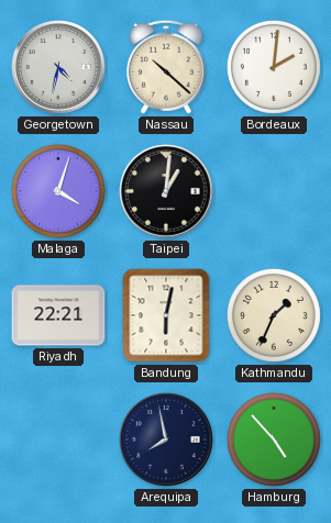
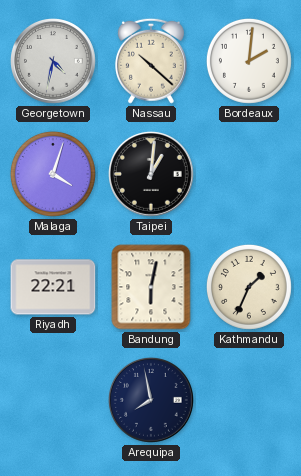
Hamburg: 4:53 -> none (274, 439)
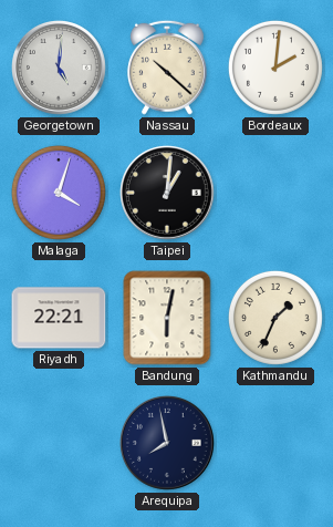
Georgetown: 4:32 -> 5:01 (60, 69)
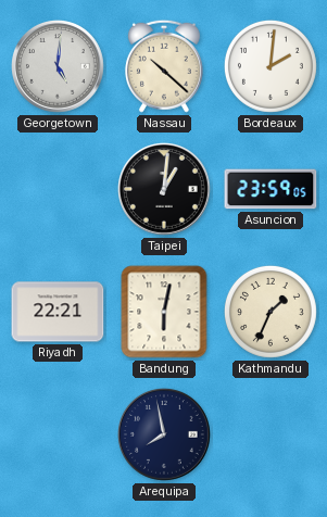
Malaga: 4:03 -> none (59, 193)
Asuncion: none -> 23:59 (271, 189)
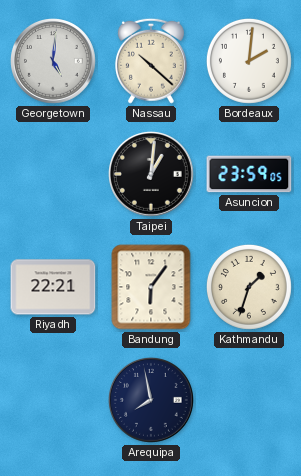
Bandung: 6:02 -> 6:06 (151, 287)
Kathmandu: 1:34 -> 1:33 (249, 287)
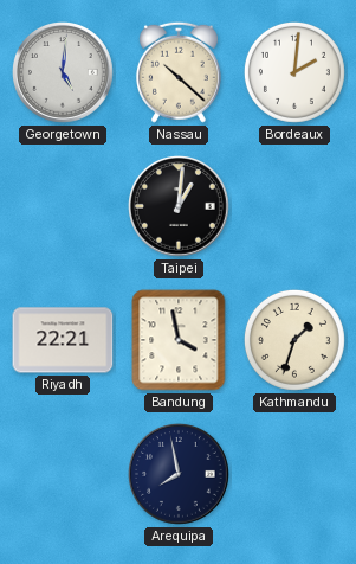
Asuncion: 23:59 -> none (249, 174)
Bandung: 6:06 -> 3:58 (179, 340)
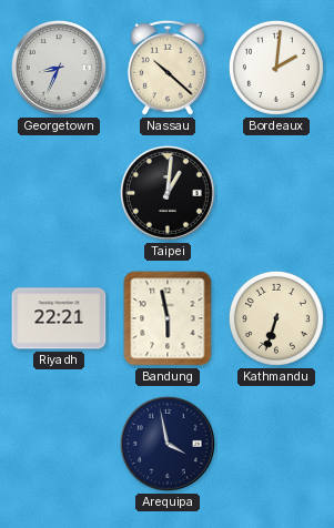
Georgetown: 5:01 -> 8:34 (60, 69)
Bandung: 3:58 -> 5:58 (168, 318)
Kathmandu: 1:33 -> 6:33 (276, 318)
Arequipa: 7:58 -> 3:58 (169, 445)
